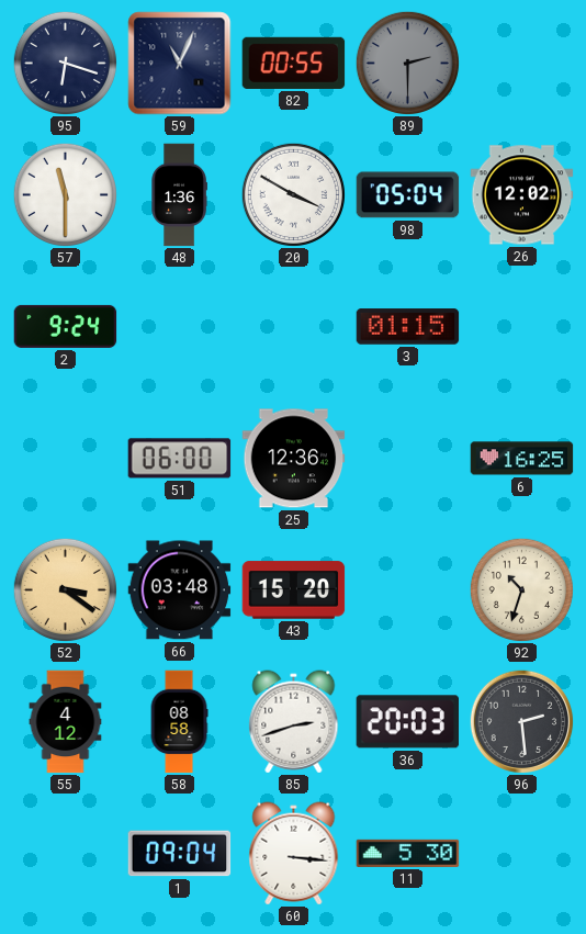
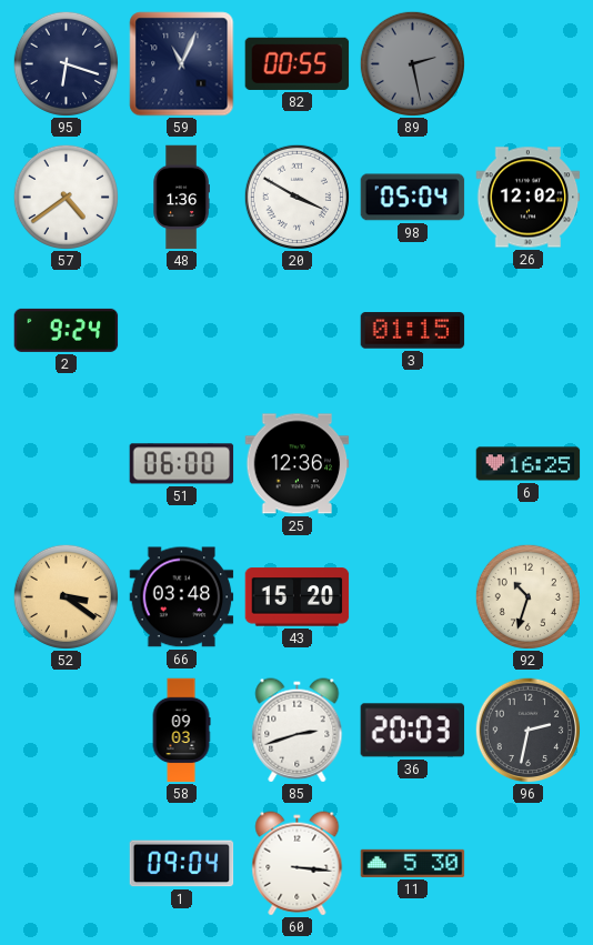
89: 2:30 -> 2:28 (412, 63)
57: 11:30 -> 4:39 (66, 197)
55: 4:12 -> none (66, 722)
58: 08:58 -> 09:03 (181, 731)
96: 2:29 -> 2:32 (527, 730)
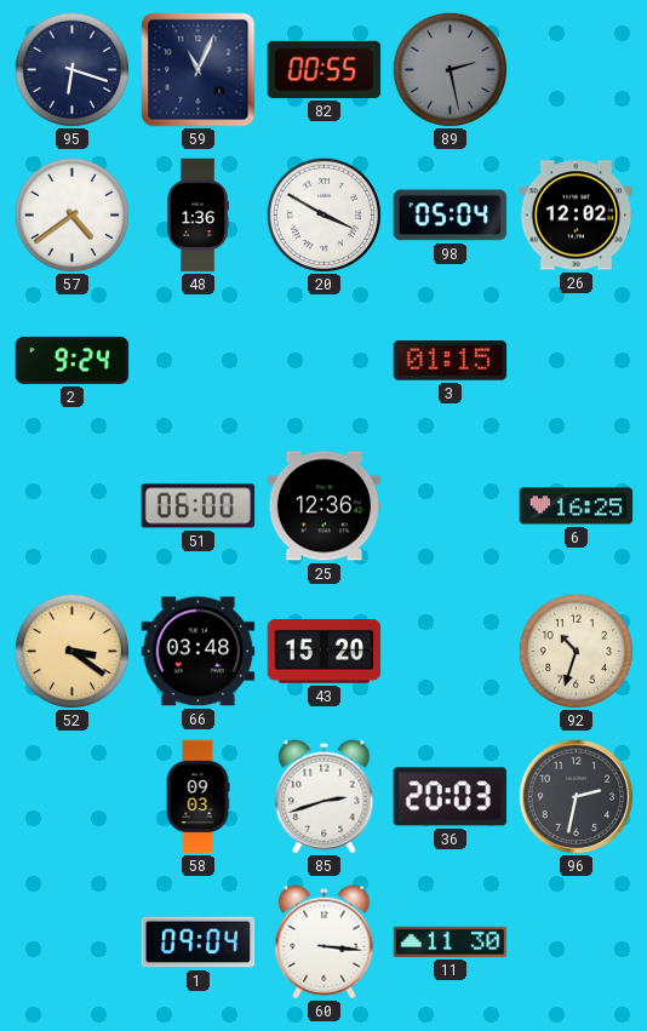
11: 5:30 -> 11:30 (451, 941)
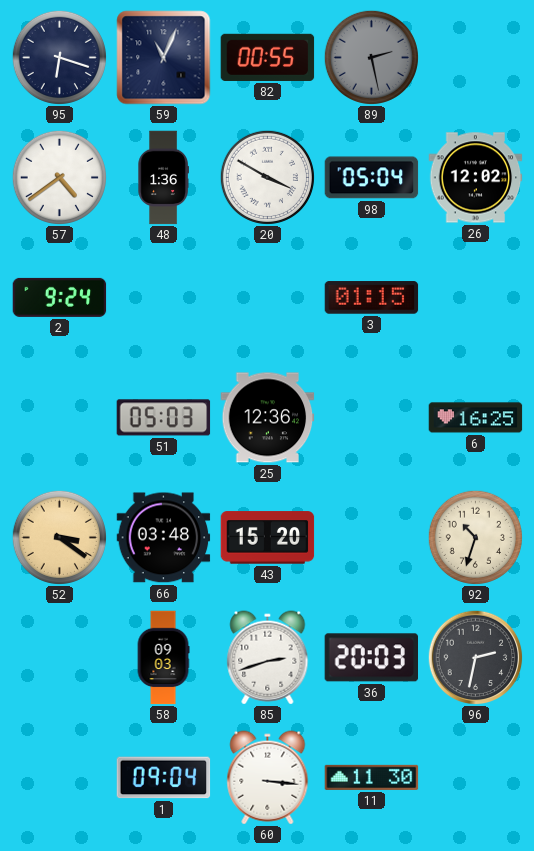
51: 06:00 -> 05:03 (164, 418)
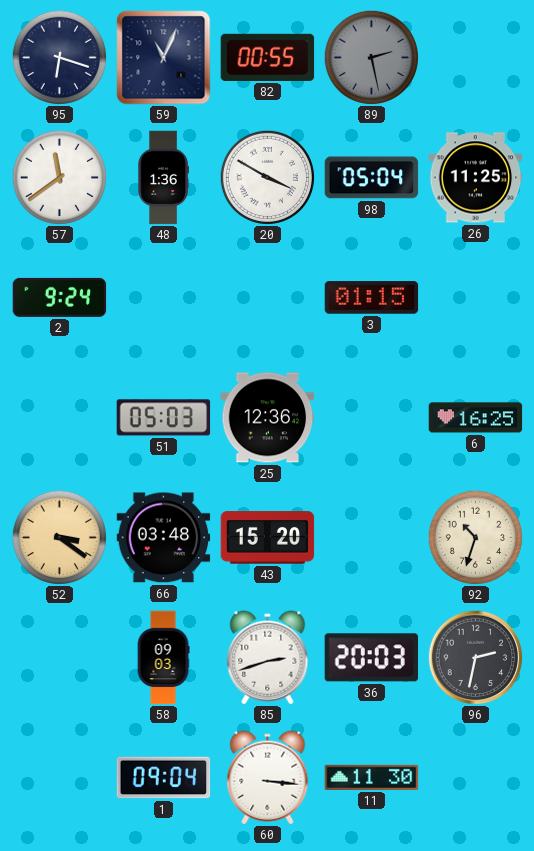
57: 4:39 -> 11:39 (59, 177)
26: 12:02 -> 11:25 (476, 178)
